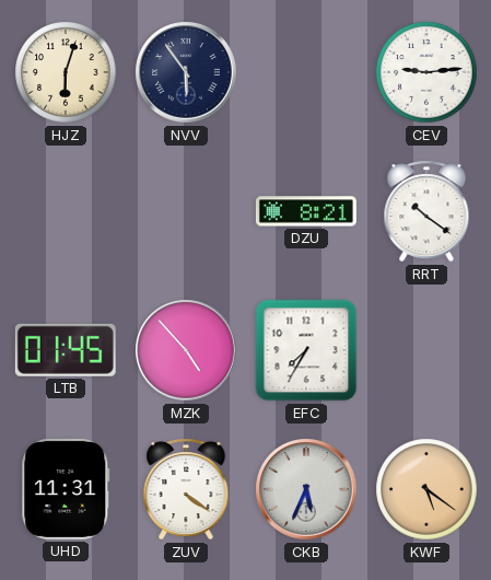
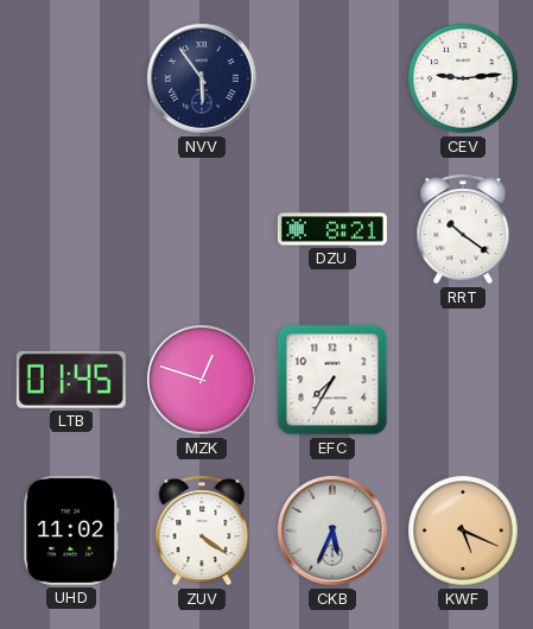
HJZ: 6:03 -> none (66, 72)
MZK: 4:53 -> 12:48 (202, 380)
UHD: 11:31 -> 11:02 (71, 530)
KWF: 5:21 -> 5:19 (463, 530)
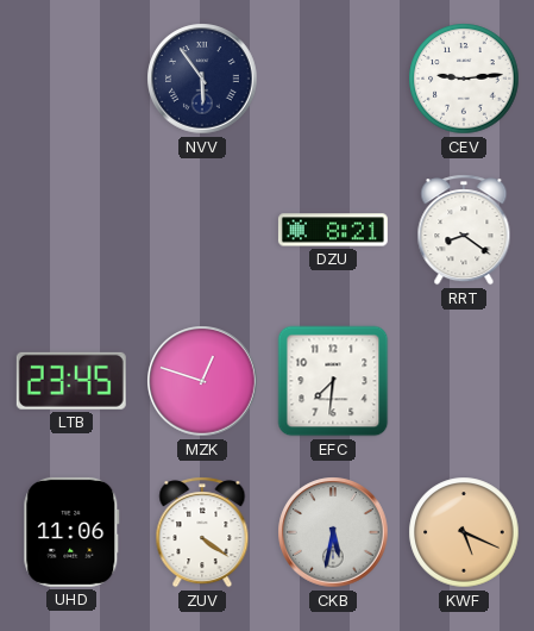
RRT: 10:21 -> 8:21 (464, 230)
LTB: 01:45 -> 23:45 (71, 381)
EFC: 7:35 -> 7:31 (333, 381)
UHD: 11:02 -> 11:06 (71, 532)
CKB: 5:34 -> 5:32 (333, 532)
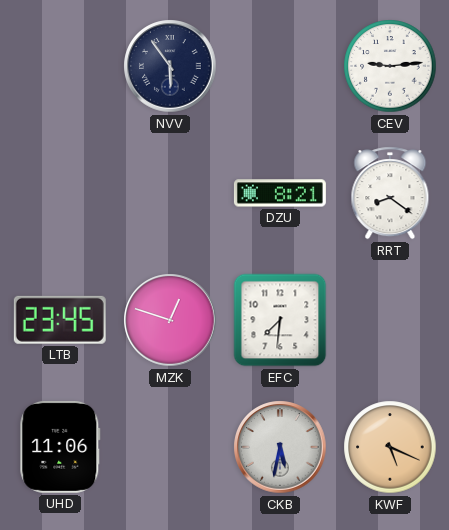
ZUV: 4:21 -> none (202, 532)
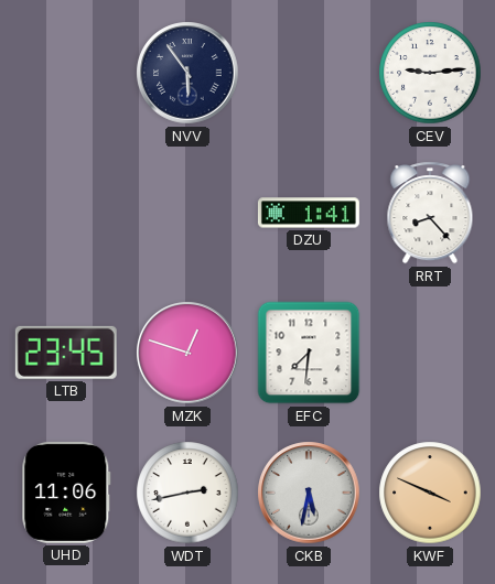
DZU: 8:21 -> 1:41 (309, 213)
RRT: 8:21 -> 8:23 (430, 213)
WDT: none -> 2:43 (187, 493)
KWF: 5:19 -> 3:49 (430, 493)
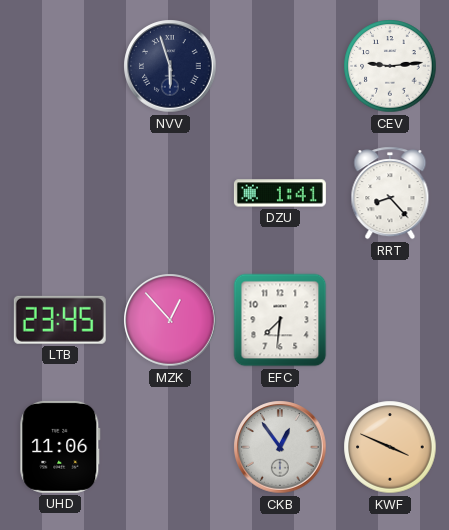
NVV: 5:54 -> 5:57 (170, 66)
MZK: 12:48 -> 12:53 (170, 320)
WDT: 2:43 -> none (187, 493)
CKB: 5:32 -> 12:54 (280, 447)
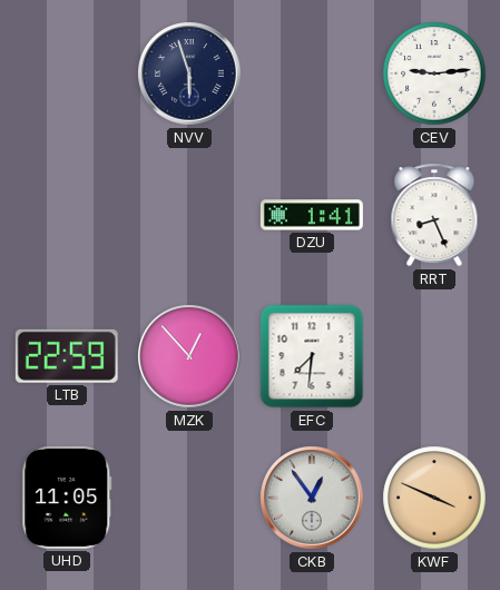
RRT: 8:23 -> 8:26 (434, 215)
LTB: 23:45 -> 22:59 (67, 356)
UHD: 11:06 -> 11:05 (67, 498)
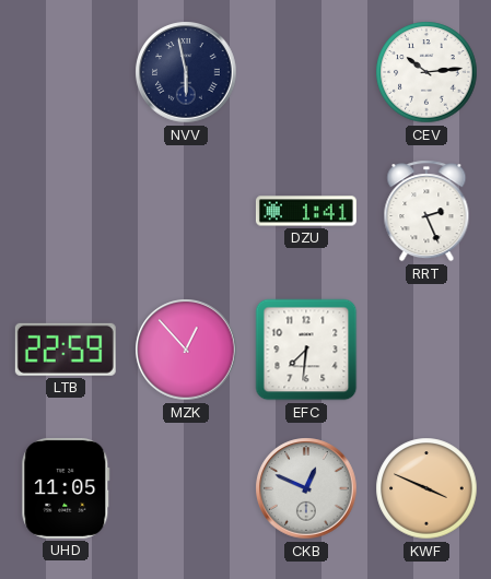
NVV: 5:57 -> 5:58 (186, 72)
CEV: 9:14 -> 10:14 (426, 72)
RRT: 8:26 -> 2:26 (426, 211)
CKB: 12:54 -> 12:49 (306, 488)
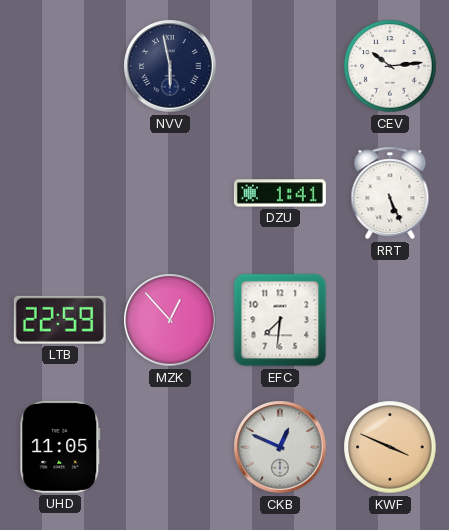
RRT: 2:26 -> 5:26 (390, 193)
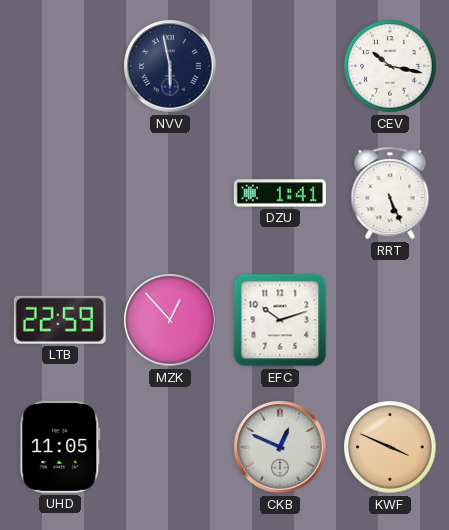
CEV: 10:14 -> 10:17 (390, 66)
EFC: 7:31 -> 10:12 (280, 320)
